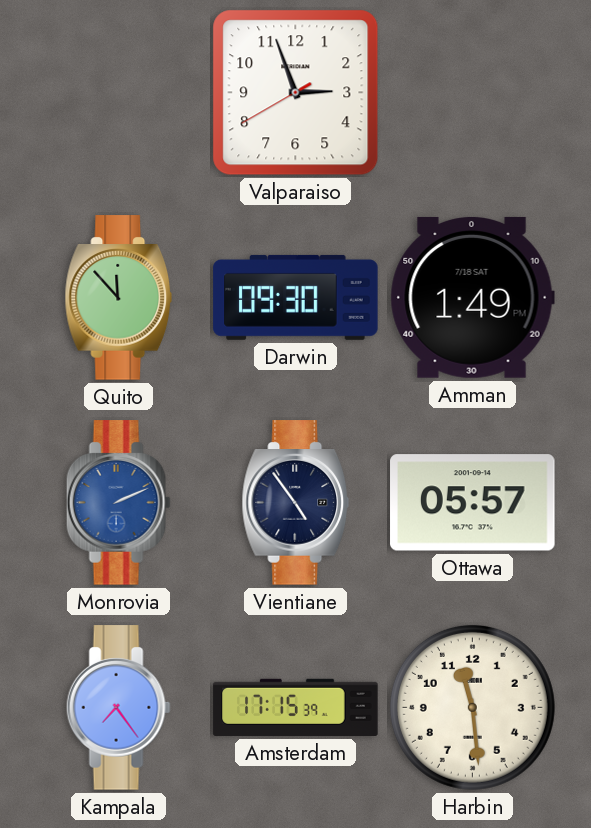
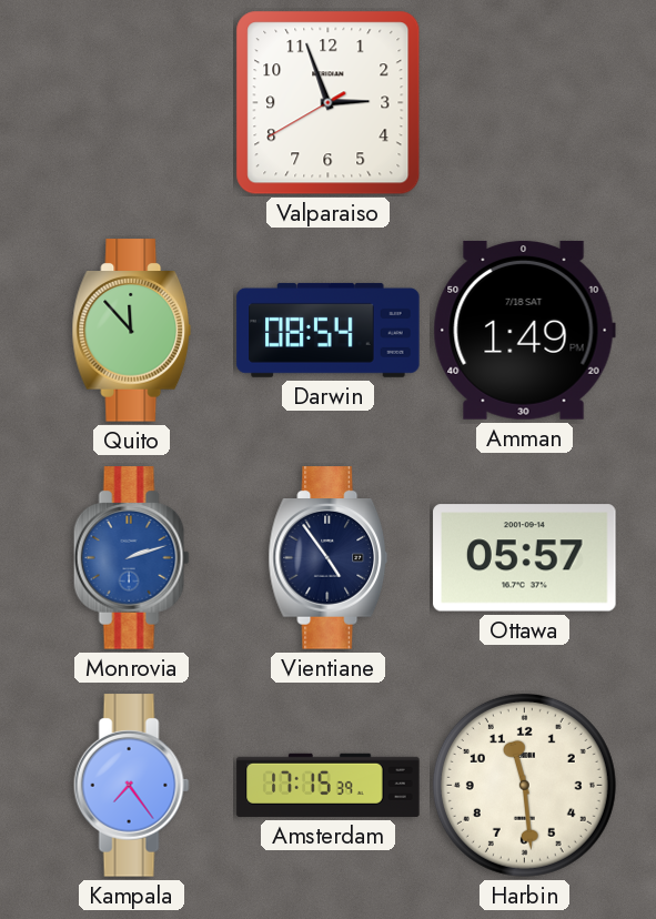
Darwin: 09:30 -> 08:54 (329, 330)
Monrovia: 2:11 -> 2:12 (131, 558)
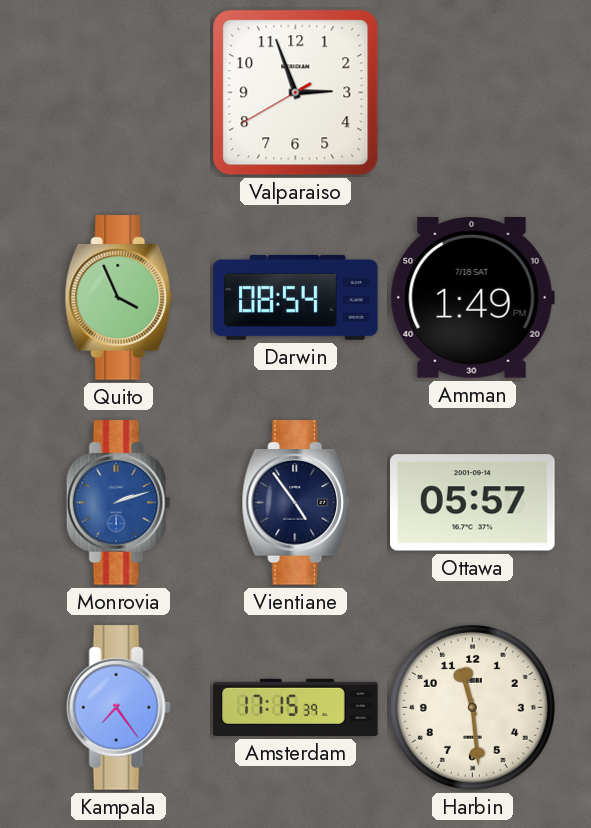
Quito: 11:53 -> 3:56 (119, 298)
